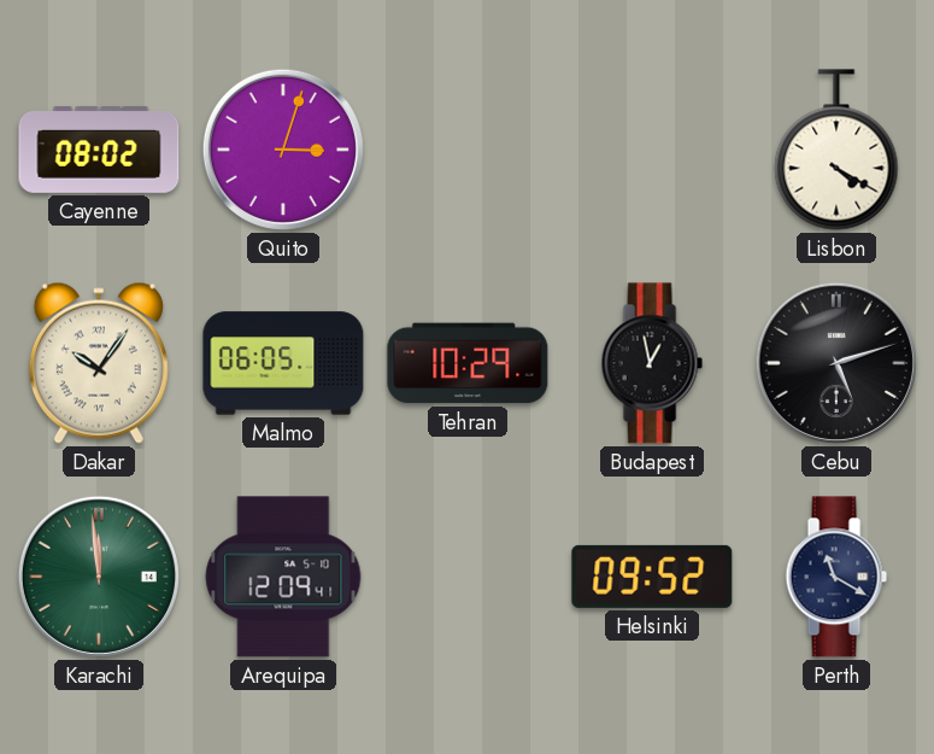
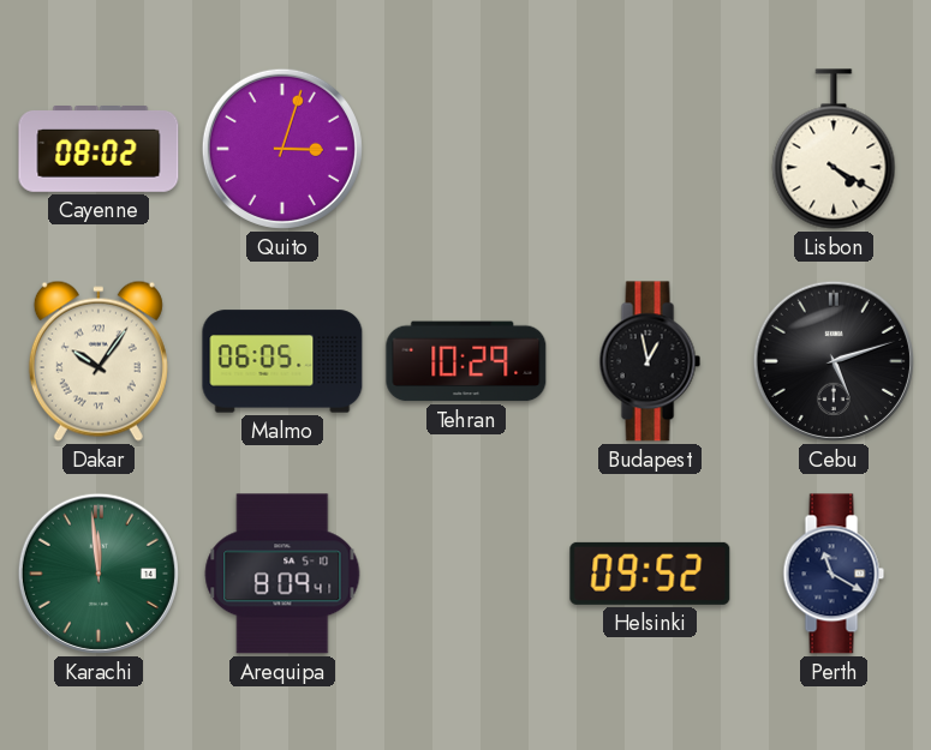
Arequipa: 12:09 -> 8:09 (282, 574)
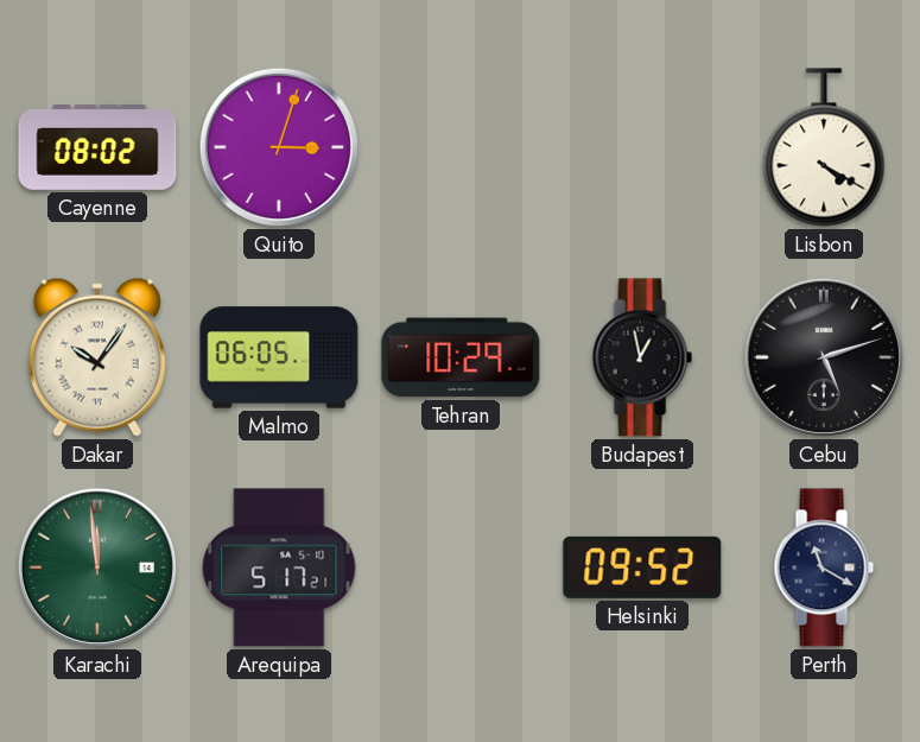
Arequipa: 8:09 -> 5:17 (279, 567)
